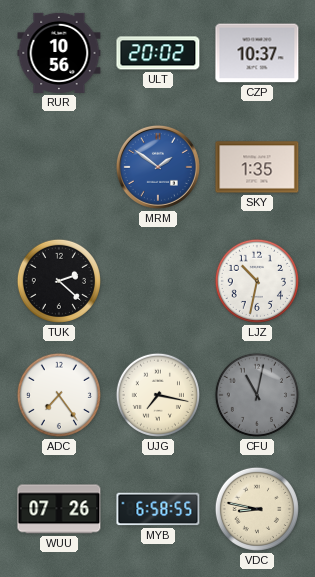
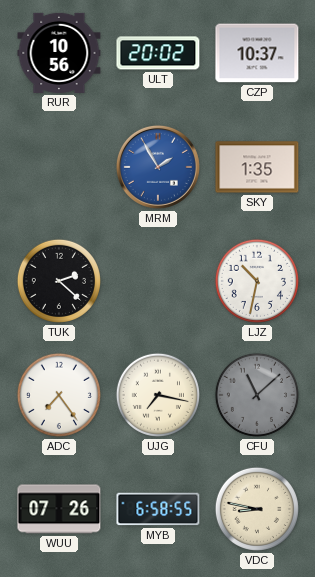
MRM: 1:51 -> 1:55 (158, 167)
CFU: 11:02 -> 11:08 (257, 395)
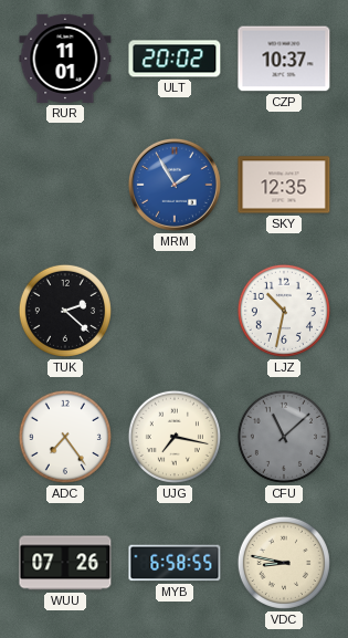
RUR: 10:56 -> 11:01 (65, 59)
SKY: 1:35 -> 12:35 (284, 185)
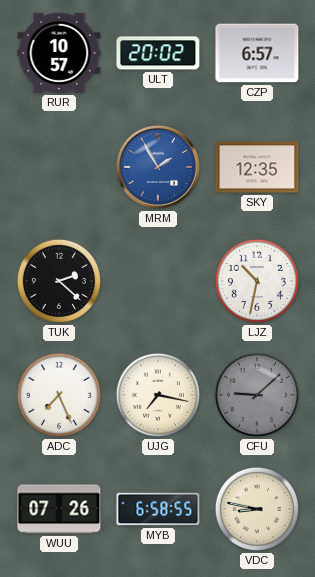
RUR: 11:01 -> 10:57 (59, 53)
CZP: 10:37 -> 6:57 (257, 53)
ADC: 7:24 -> 7:26 (59, 395)
CFU: 11:08 -> 9:08 (257, 395)
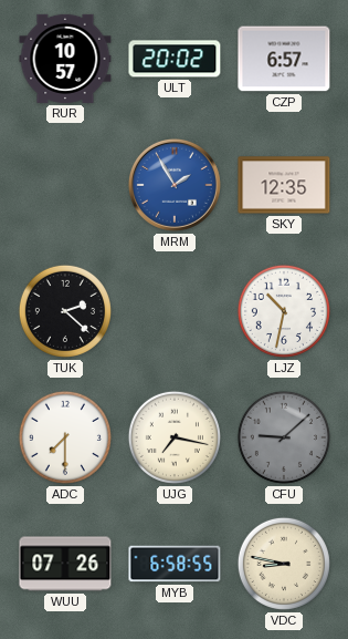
ADC: 7:26 -> 7:30 (65, 437)
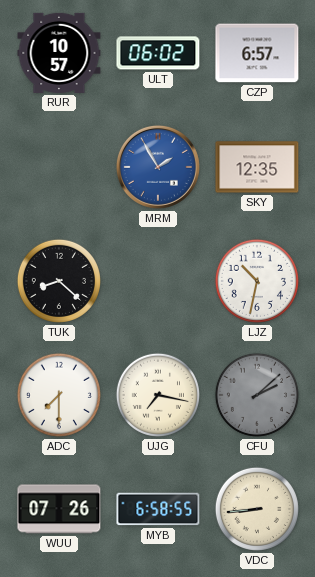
ULT: 20:02 -> 06:02 (158, 53)
TUK: 2:22 -> 8:22 (59, 281)
CFU: 9:08 -> 2:08 (257, 395)
VDC: 8:47 -> 8:44 (257, 509)
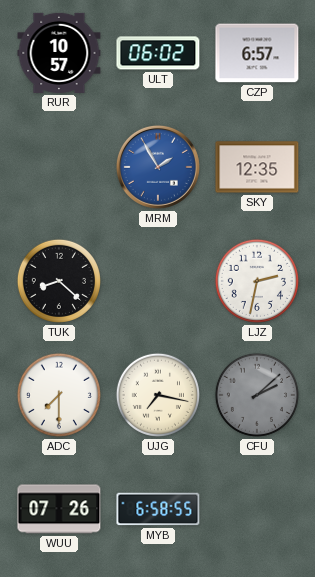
LJZ: 10:32 -> 2:32 (257, 281)
VDC: 8:44 -> none (257, 509)
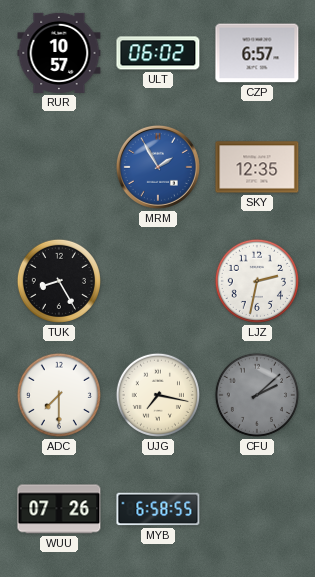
TUK: 8:22 -> 8:25 (59, 281)
